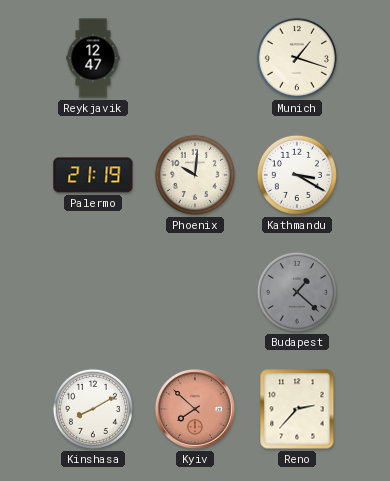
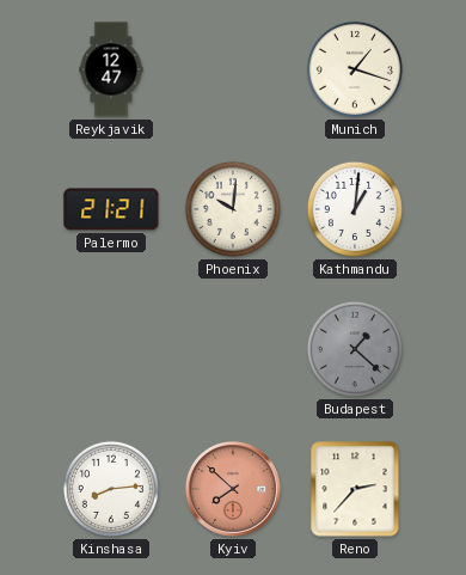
Palermo: 21:19 -> 21:21 (111, 209)
Kathmandu: 3:20 -> 1:01 (355, 209)
Kinshasa: 8:10 -> 8:14 (111, 489)
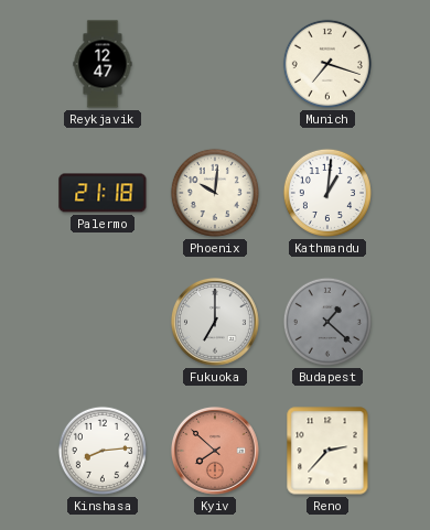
Munich: 1:18 -> 7:18 (327, 64)
Palermo: 21:21 -> 21:18 (103, 193)
Fukuoka: none -> 7:00 (216, 323)
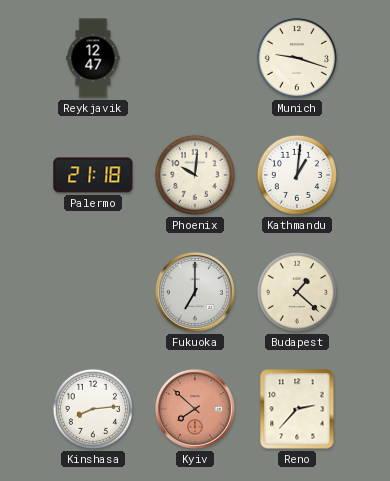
Munich: 7:18 -> 9:18 (297, 58)
Budapest dial: grey -> cream (297, 292)
